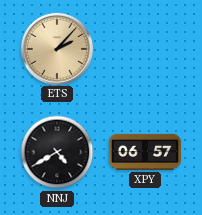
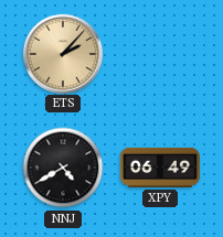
XPY: 06:57 -> 06:49 (160, 168)
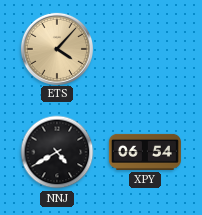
ETS: 2:07 -> 4:07 (56, 48)
XPY: 06:49 -> 06:54 (145, 152)
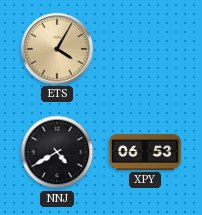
ETS: 4:07 -> 4:05 (56, 48)
XPY: 06:54 -> 06:53 (145, 152)
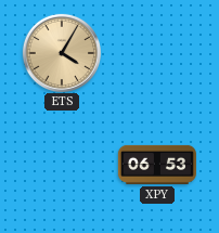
NNJ: 4:40 -> none (57, 152)
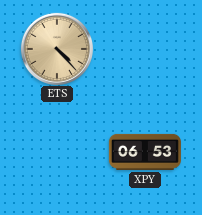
ETS: 4:05 -> 4:23 (56, 48)
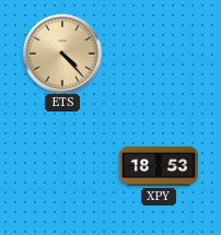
XPY: 06:53 -> 18:53 (159, 166)
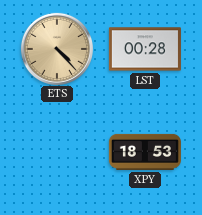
LST: none -> 00:28 (145, 49)
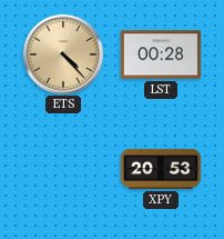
XPY: 18:53 -> 20:53 (161, 169)
